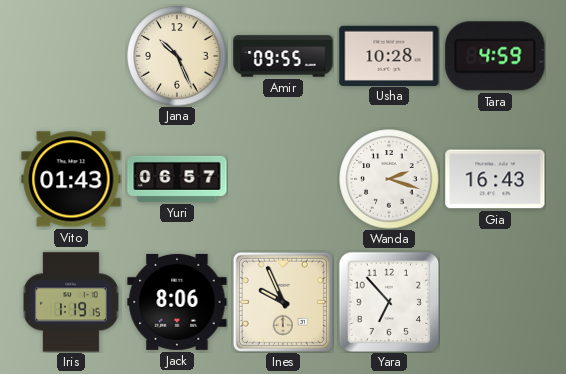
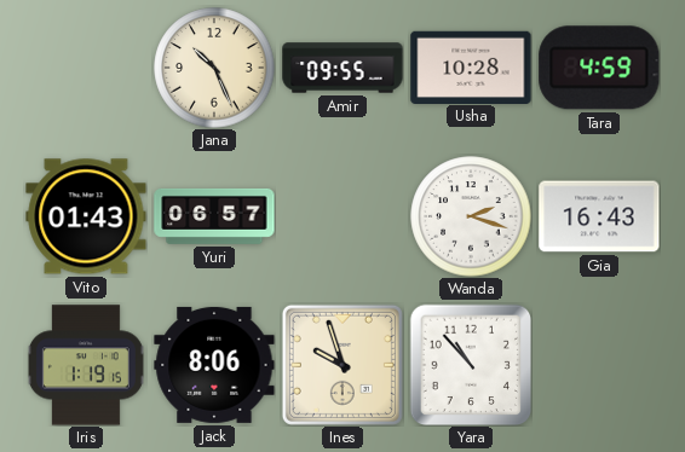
Ines: 9:56 -> 9:57 (342, 365)
Yara: 6:53 -> 10:53 (471, 365)
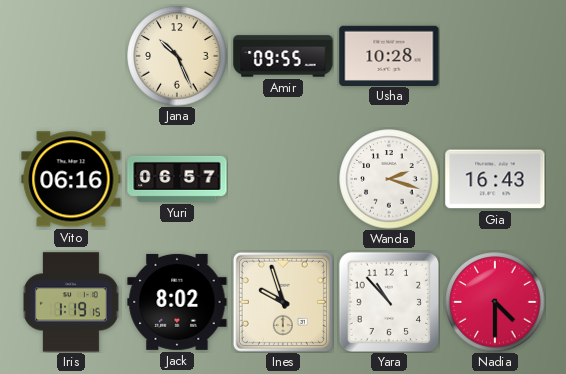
Tara: 4:59 -> none (599, 68)
Vito: 01:43 -> 06:16 (71, 179)
Jack: 8:06 -> 8:02 (177, 302)
Nadia: none -> 4:30 (495, 302)
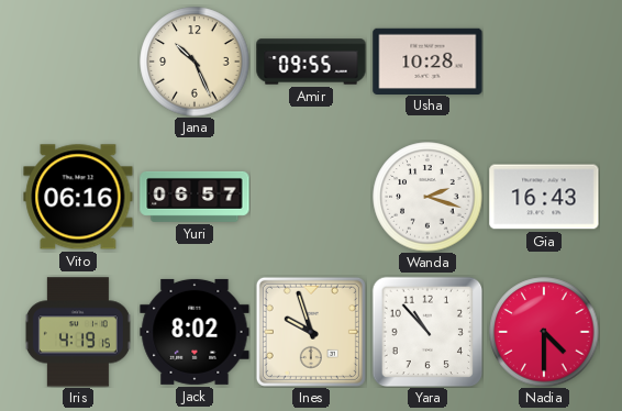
Iris: 1:19 -> 4:19 (78, 332)
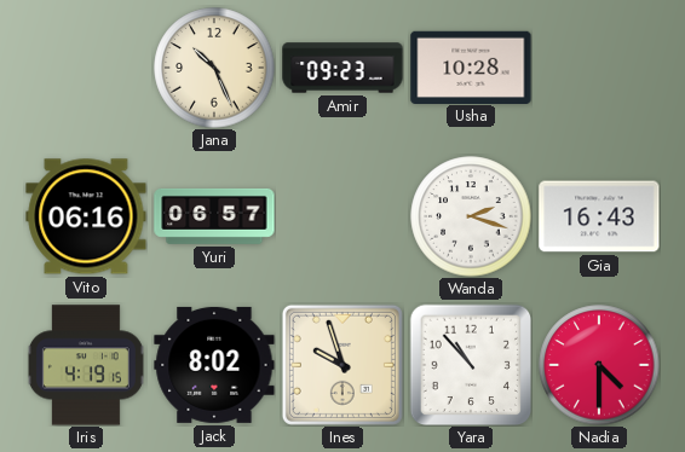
Amir: 09:55 -> 09:23 (342, 68)
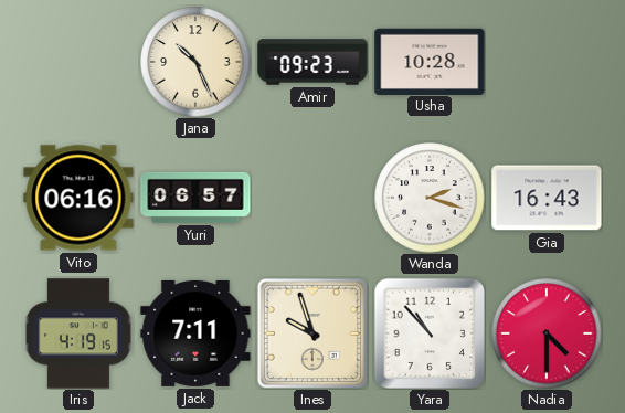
Jack: 8:02 -> 7:11 (195, 333)
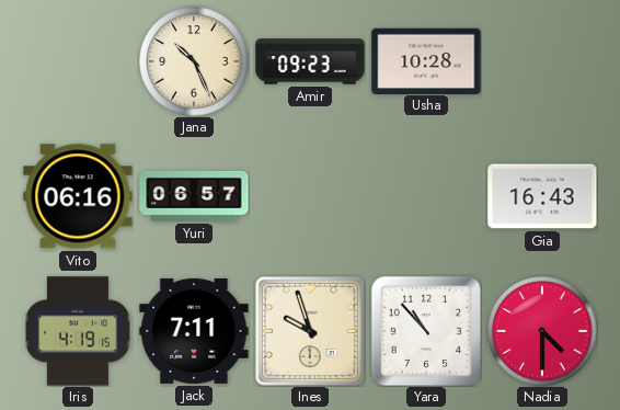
Wanda: 2:18 -> none (430, 198)
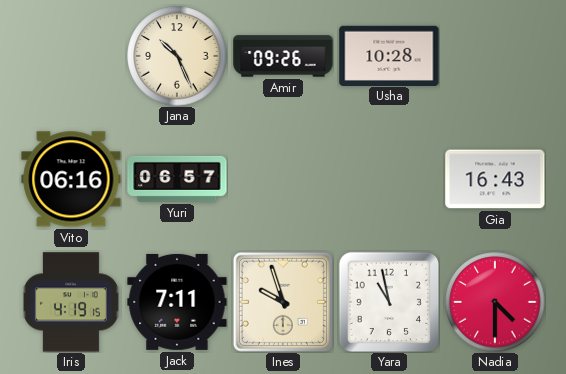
Amir: 09:23 -> 09:26 (283, 56)
Yara: 10:53 -> 10:58 (389, 302)
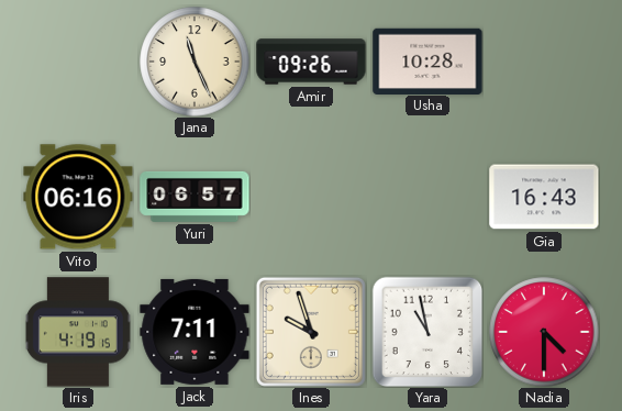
Jana: 10:26 -> 11:26 (195, 62)
